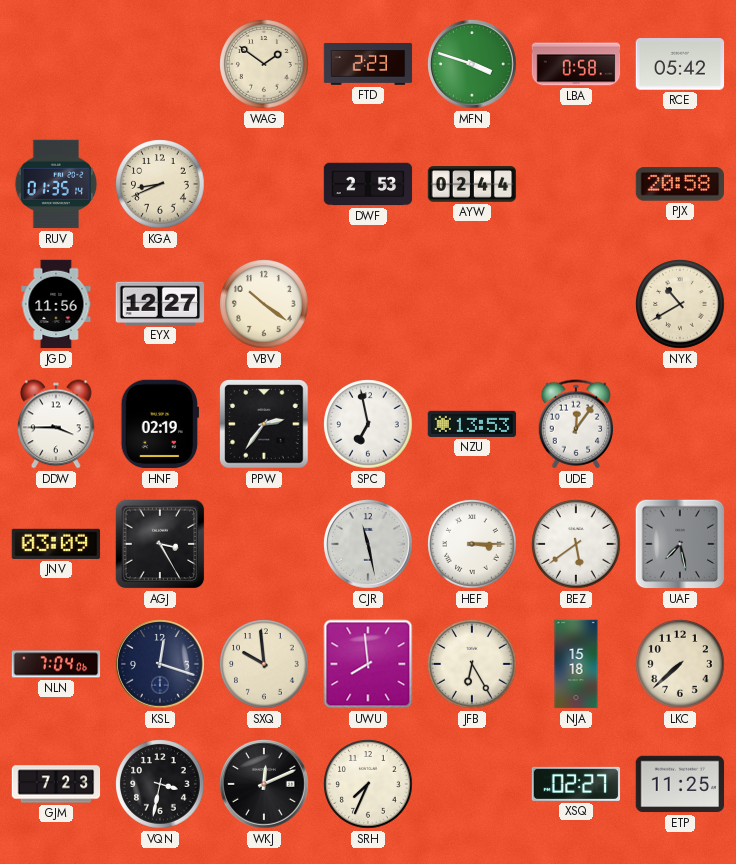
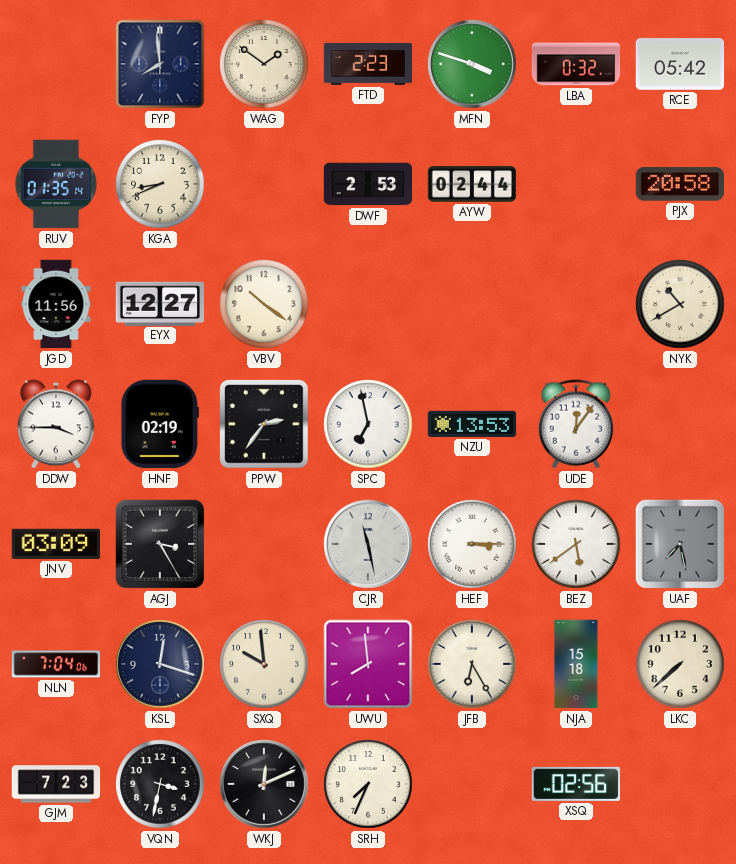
FYP: none -> 7:59 (160, 64)
LBA: 0:58 -> 0:32 (576, 64)
XSQ: 02:27 -> 02:56 (576, 784)
ETP: 11:25 -> none (680, 784)
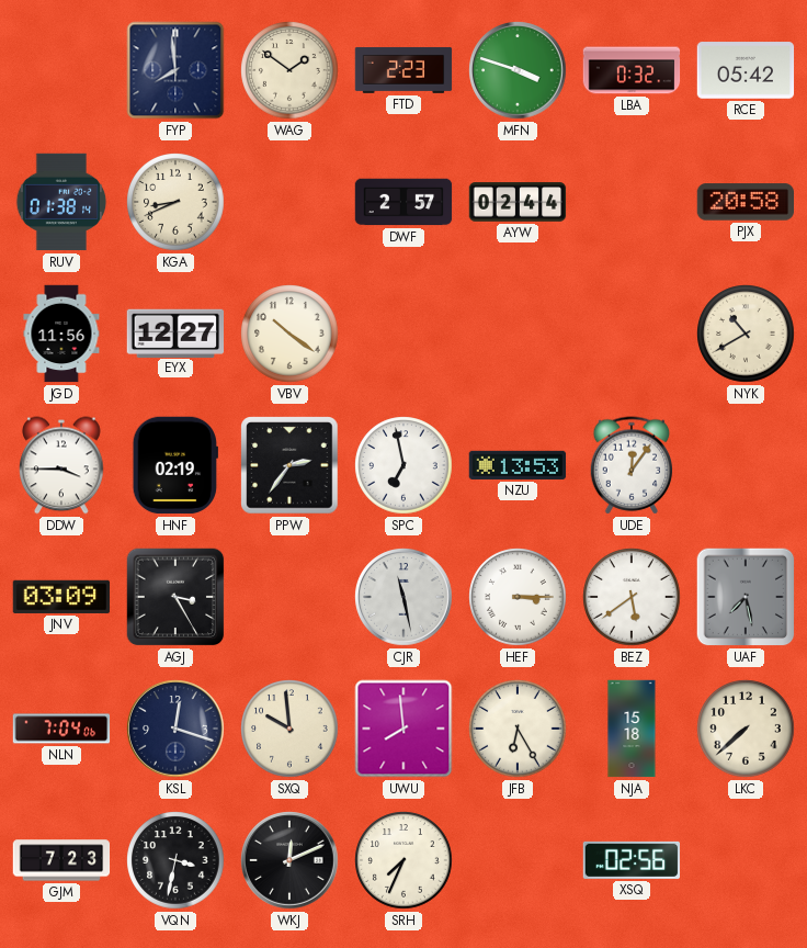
RUV: 01:35 -> 01:38 (61, 202)
DWF: 2:53 -> 2:57 (403, 202)
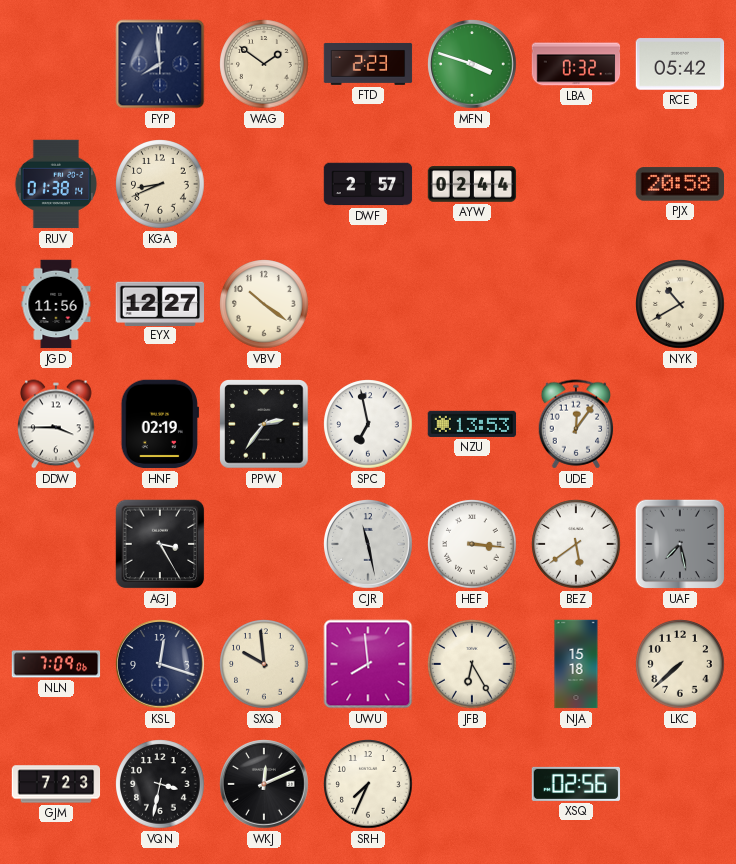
JNV: 03:09 -> none (61, 597)
HEF: 3:15 -> 3:16 (472, 544)
NLN: 7:04 -> 7:09 (56, 664)
